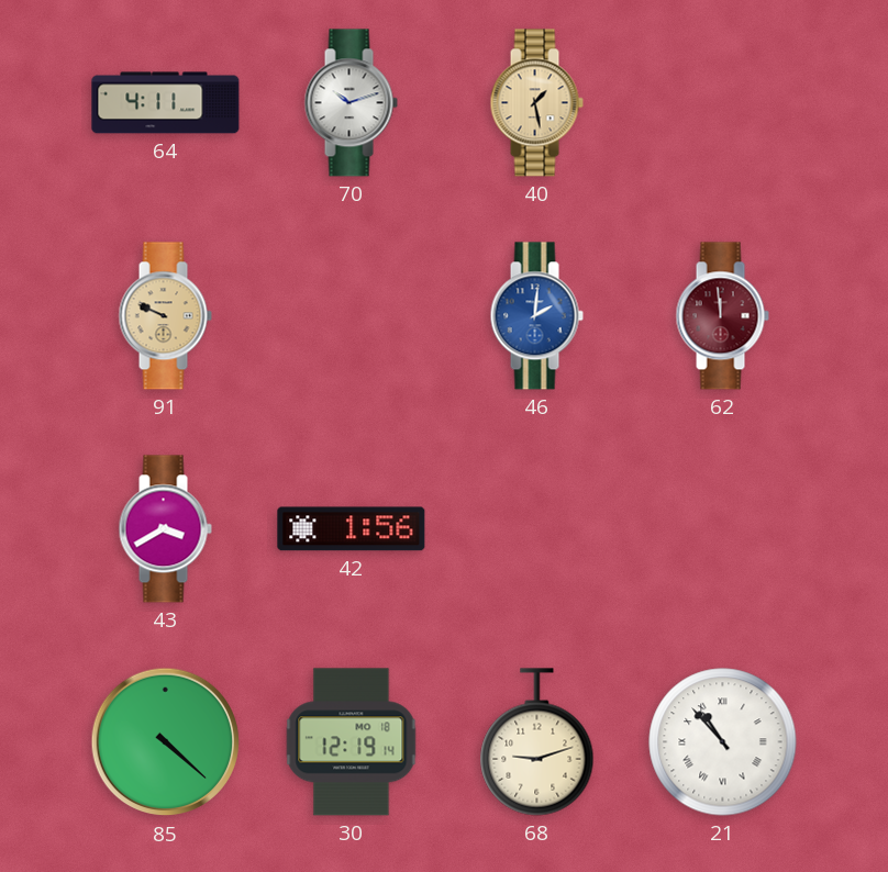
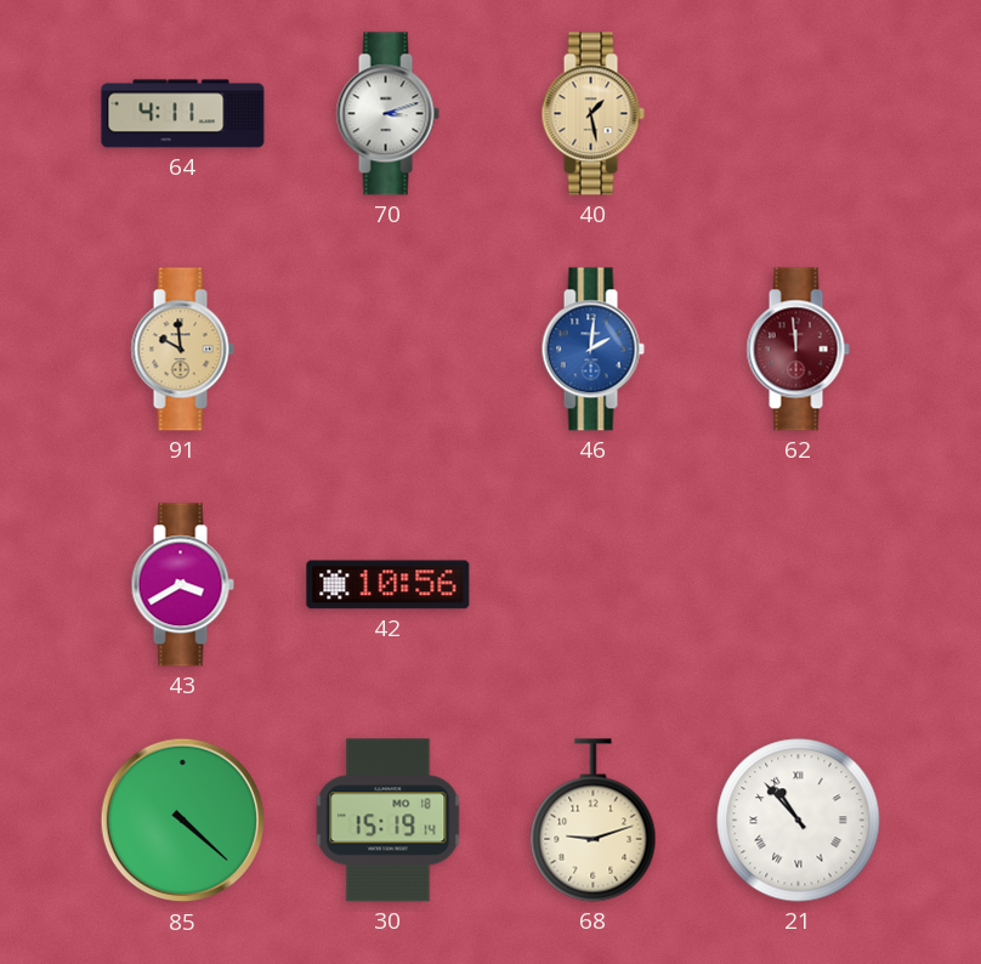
70: 10:12 -> 3:12 (387, 114)
91: 9:49 -> 9:59 (182, 350)
42: 1:56 -> 10:56 (389, 585)
30: 12:19 -> 15:19 (389, 821)
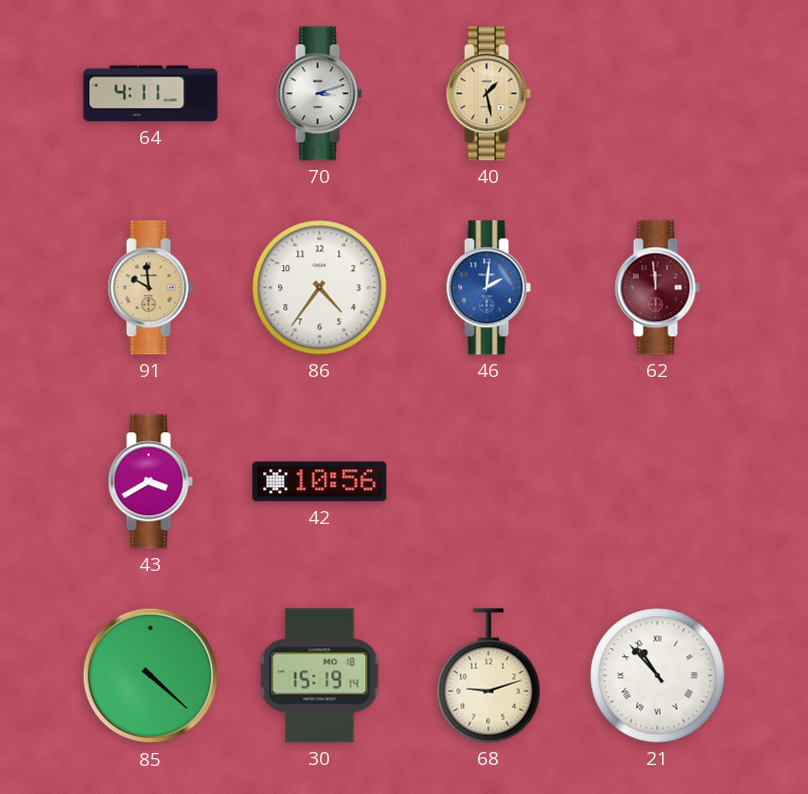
86: none -> 4:36 (320, 288)
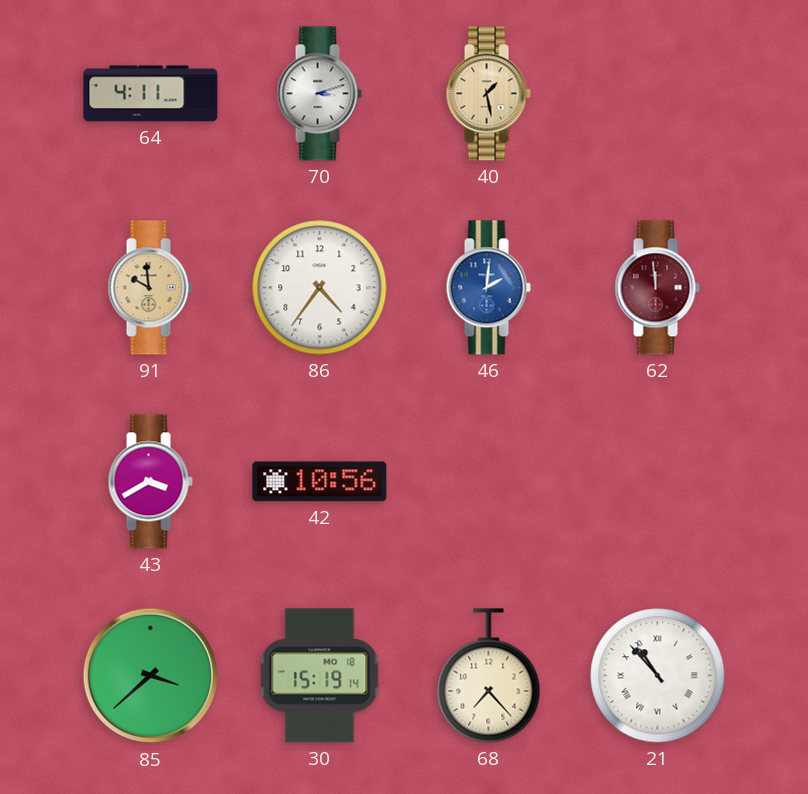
85: 4:22 -> 3:38 (151, 676)
68: 9:12 -> 7:23 (489, 676)
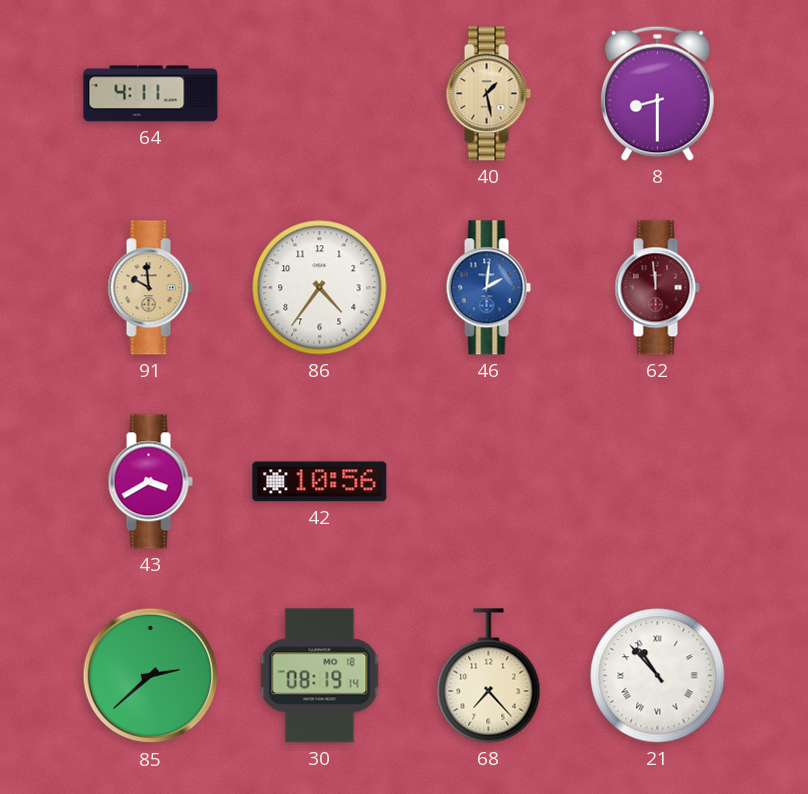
70: 3:12 -> none (319, 94)
8: none -> 8:30 (657, 93)
85: 3:38 -> 2:38 (151, 676)
30: 15:19 -> 08:19 (320, 676)
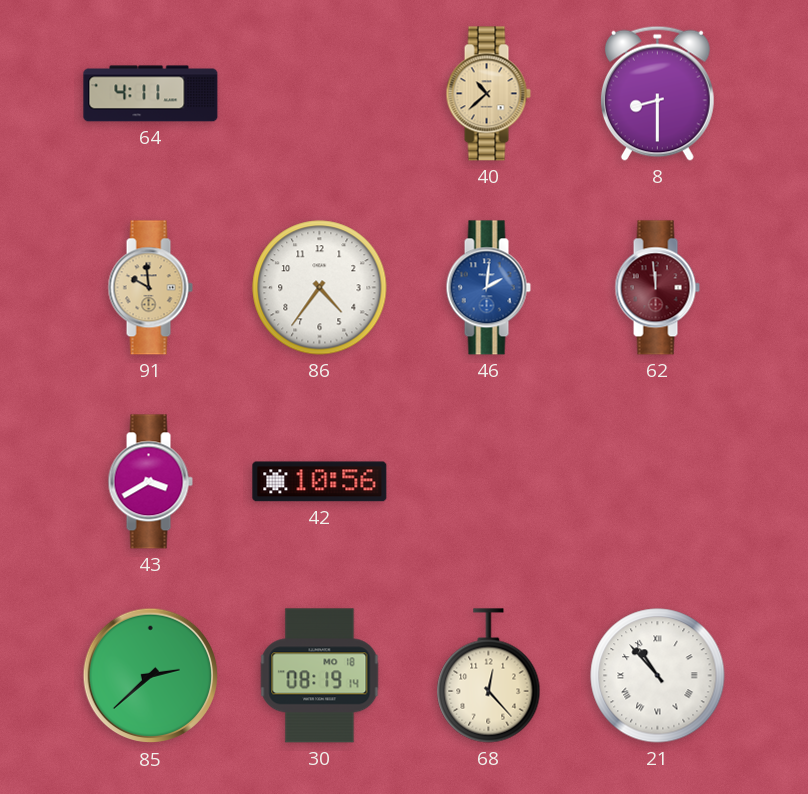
40: 1:28 -> 10:38 (488, 94)
68: 7:23 -> 12:23 (489, 676)
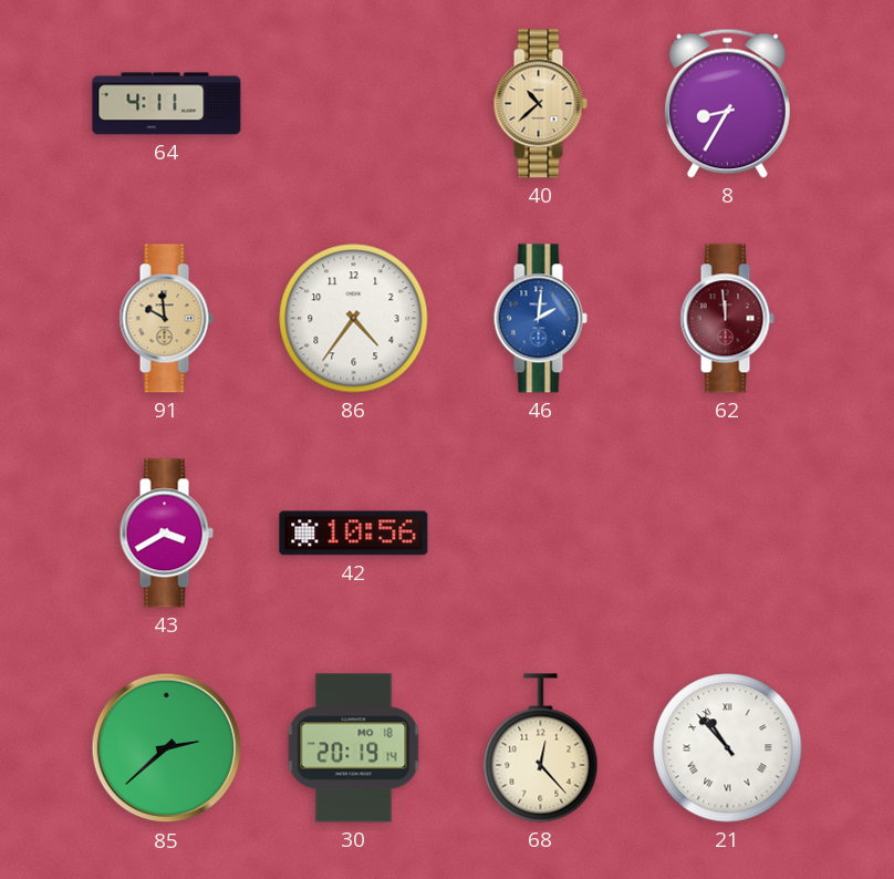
8: 8:30 -> 8:35 (727, 103)
30: 08:19 -> 20:19 (354, 748)
